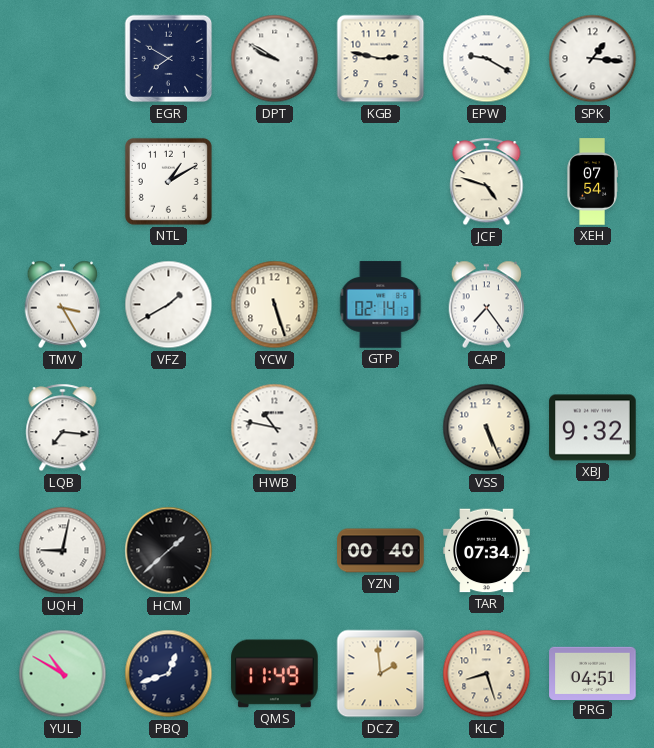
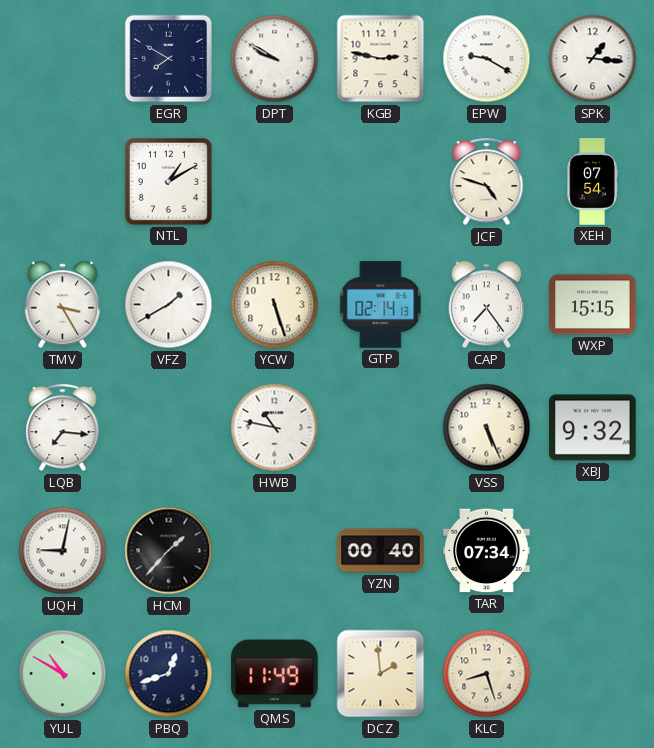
WXP: none -> 15:15 (593, 305)
HCM: 1:38 -> 1:37 (169, 551)
PRG: 04:51 -> none (593, 673)
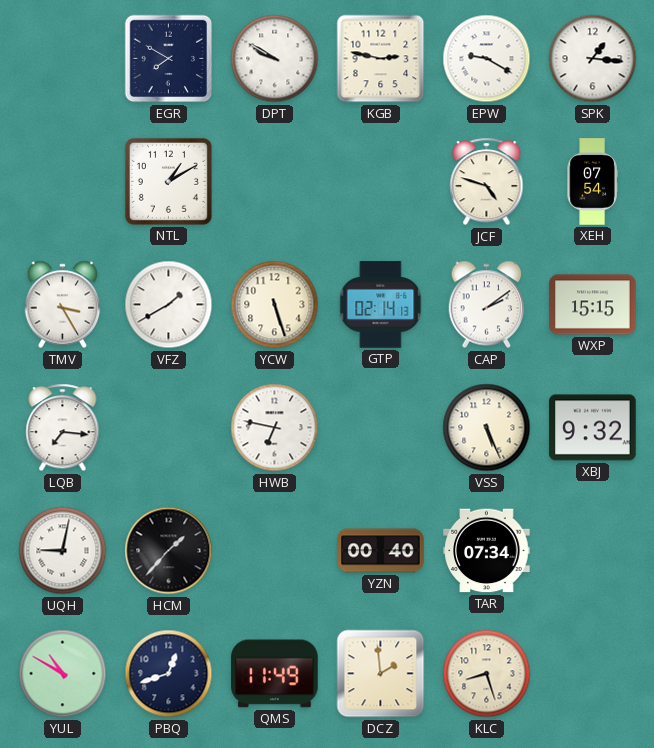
CAP: 7:24 -> 2:09 (487, 305)
HWB: 10:47 -> 6:47 (275, 428)
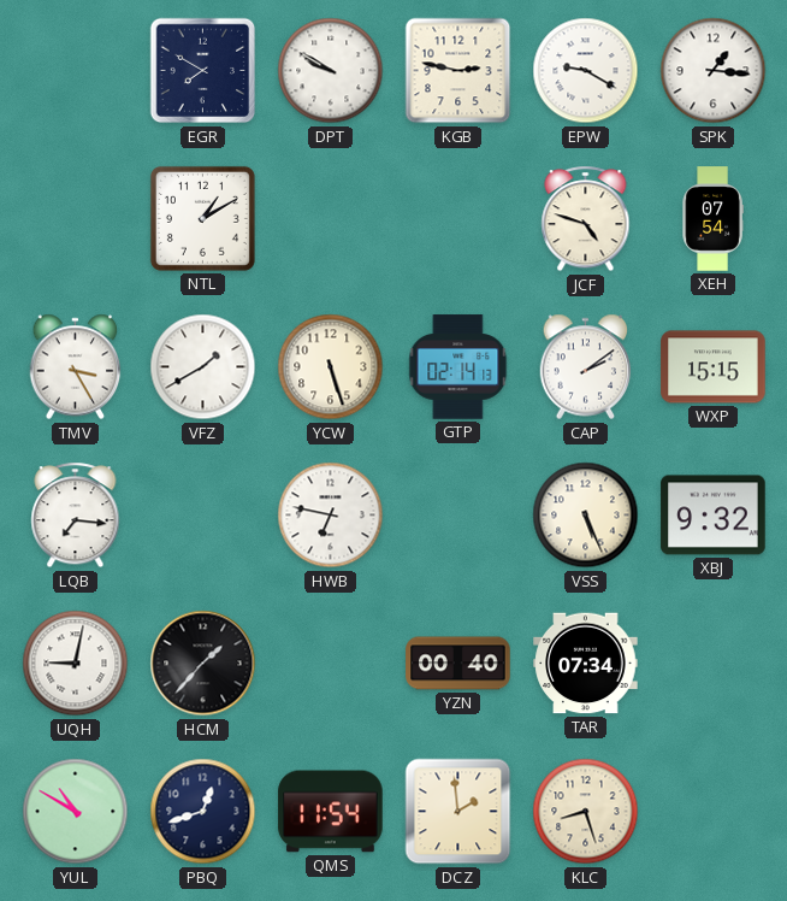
QMS: 11:49 -> 11:54 (331, 812)
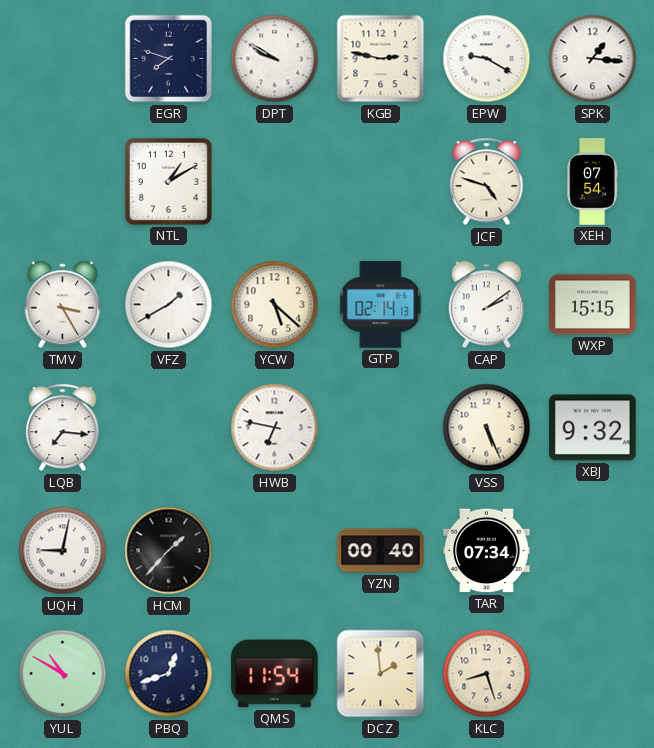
EGR: 7:50 -> 7:48 (169, 59)
YCW: 5:27 -> 5:22 (275, 305)
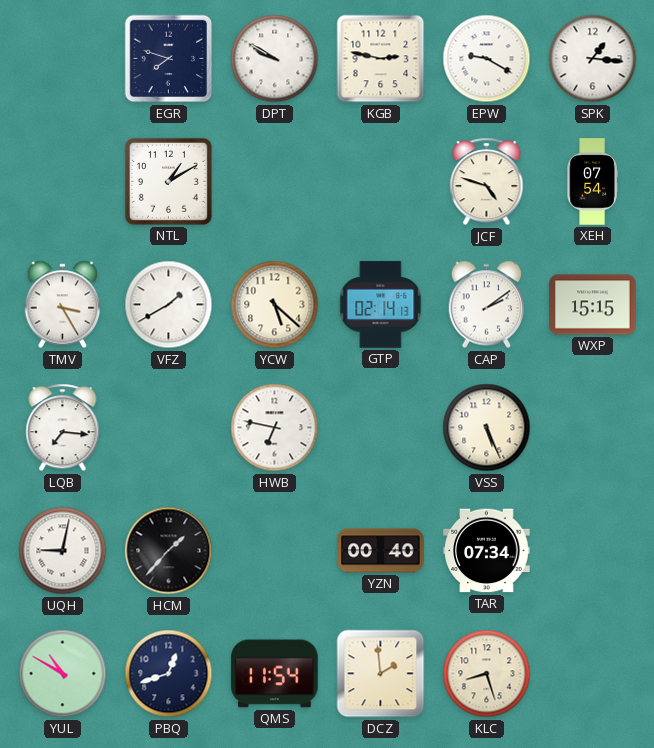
XBJ: 9:32 -> none (593, 428)
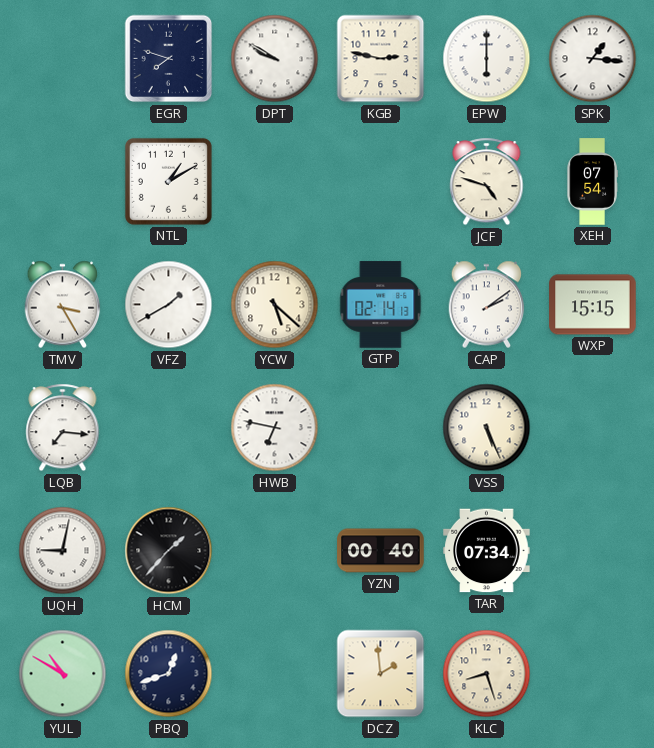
EPW: 9:20 -> 6:00 (487, 59)
QMS: 11:54 -> none (275, 674)
